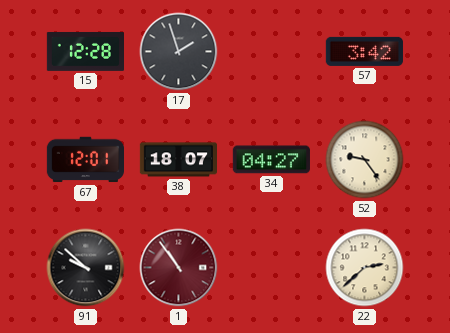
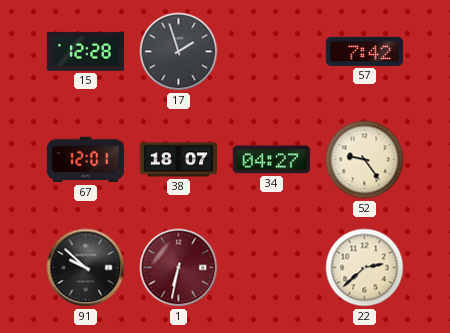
57: 3:42 -> 7:42 (364, 51)
1: 10:54 -> 6:32 (179, 268)
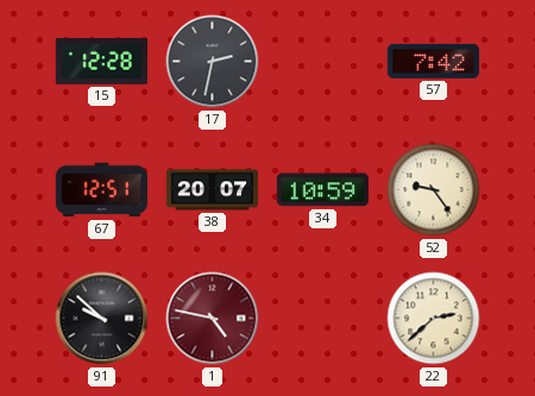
17: 1:57 -> 2:32 (213, 62)
67: 12:01 -> 12:51 (101, 190)
38: 18:07 -> 20:07 (212, 190)
34: 04:27 -> 10:59 (322, 190)
1: 6:32 -> 4:47 (213, 319)
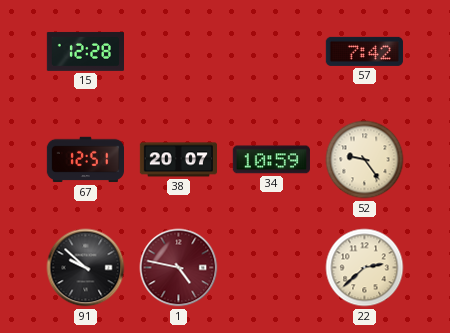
17: 2:32 -> none (213, 62)
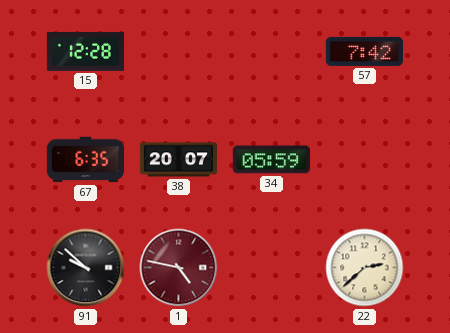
67: 12:51 -> 6:35 (85, 160)
34: 10:59 -> 05:59 (271, 160)
52: 9:24 -> none (365, 160)
